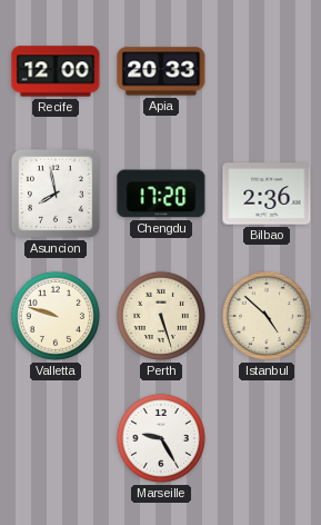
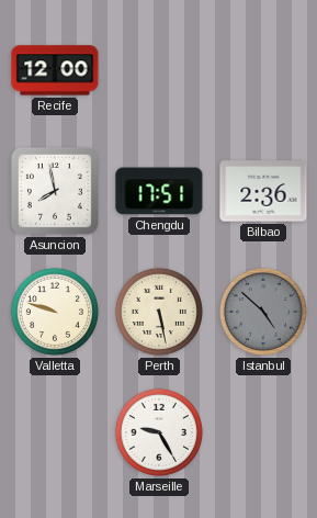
Apia: 20:33 -> none (161, 71)
Chengdu: 17:20 -> 17:51 (159, 191)
Perth: 5:27 -> 5:28 (159, 312)
Istanbul dial: cream -> grey (263, 312)
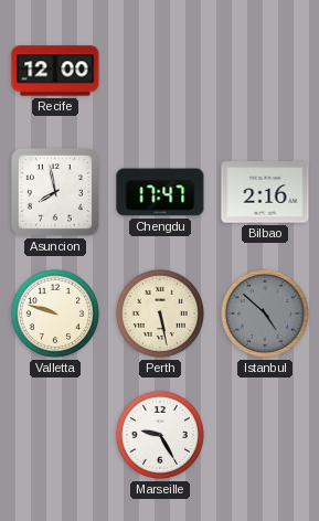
Chengdu: 17:51 -> 17:47 (160, 192)
Bilbao: 2:36 -> 2:16 (265, 192)
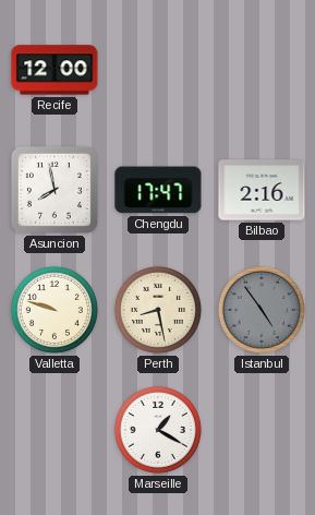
Perth: 5:28 -> 8:28 (158, 310)
Istanbul: 4:52 -> 4:54 (262, 310)
Marseille: 9:25 -> 1:20 (158, 430)
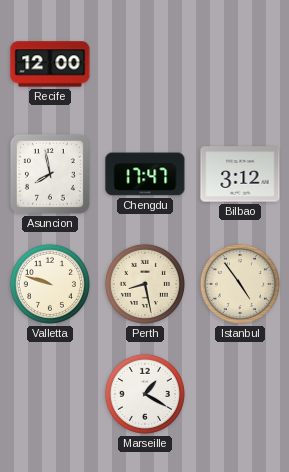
Bilbao: 2:16 -> 3:12 (240, 174)
Istanbul dial: grey -> cream (240, 284)
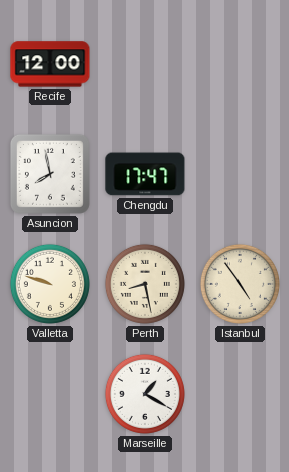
Bilbao: 3:12 -> none (240, 174)
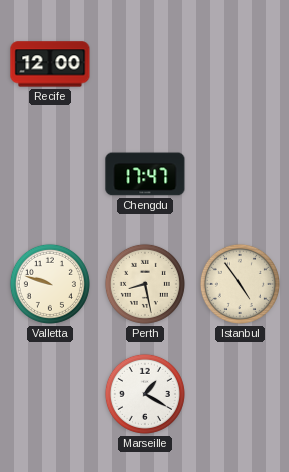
Asuncion: 7:58 -> none (50, 174)
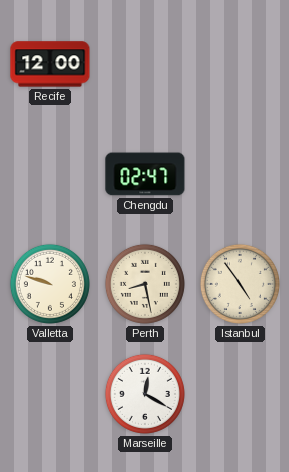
Chengdu: 17:47 -> 02:47 (145, 174)
Marseille: 1:20 -> 12:20 (145, 394)
